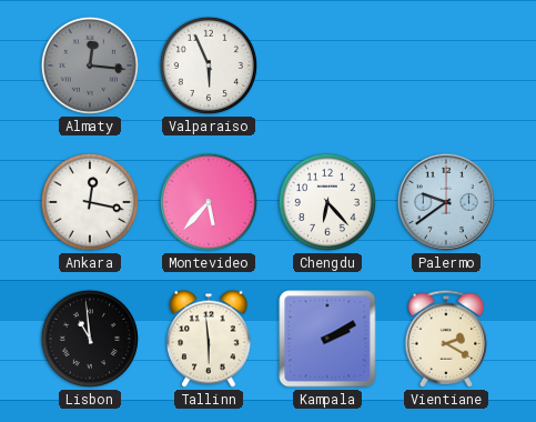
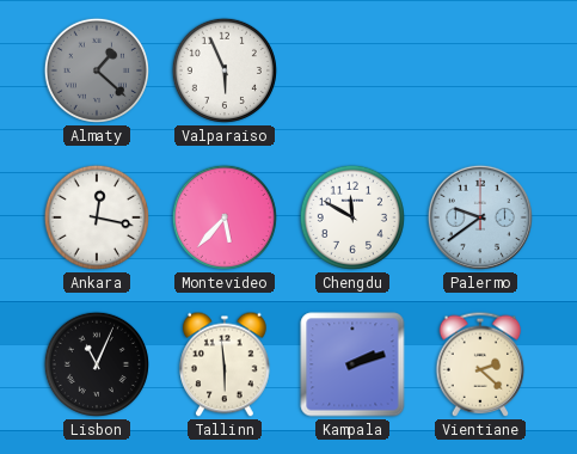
Almaty: 12:16 -> 1:22 (97, 70)
Chengdu: 6:23 -> 11:50 (352, 217)
Lisbon: 10:59 -> 11:04 (97, 364)
Kampala: 2:10 -> 2:12 (352, 364)
Vientiane: 2:20 -> 2:22 (480, 364)
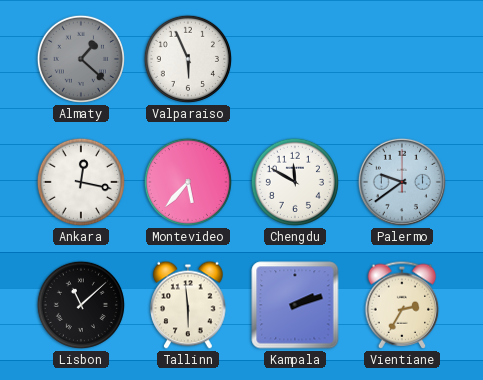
Lisbon: 11:04 -> 11:08 (81, 305)
Vientiane: 2:22 -> 2:35 (402, 305)
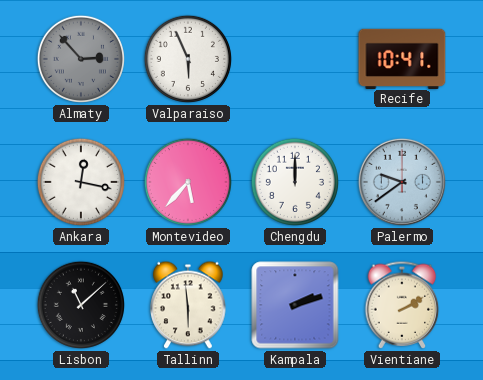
Almaty: 1:22 -> 2:53 (81, 59)
Recife: none -> 10:41 (402, 58)
Chengdu: 11:50 -> 12:00 (295, 182)
Vientiane: 2:35 -> 2:10 (402, 305)
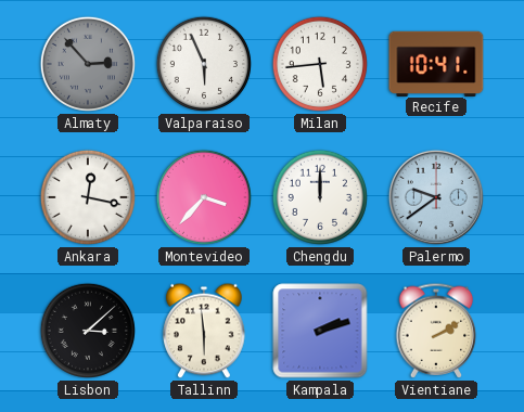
Milan: none -> 5:44 (320, 64)
Montevideo: 5:37 -> 3:37 (204, 197)
Lisbon: 11:08 -> 3:08 (88, 331)
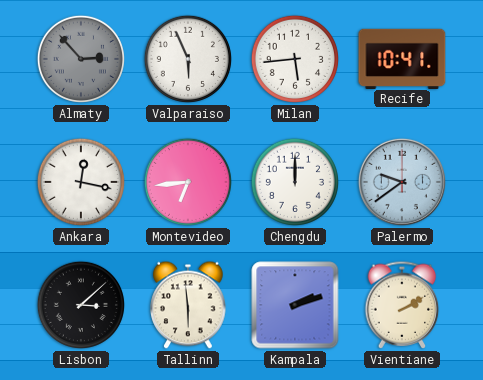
Montevideo: 3:37 -> 6:44 (188, 182)
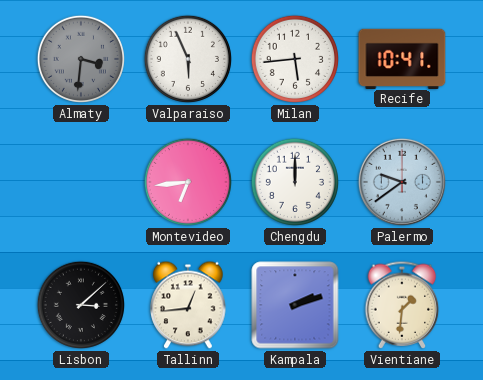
Almaty: 2:53 -> 3:31 (81, 59)
Ankara: 12:17 -> none (81, 182)
Tallinn: 5:59 -> 12:44 (188, 305)
Vientiane: 2:10 -> 1:31 (402, 305)
